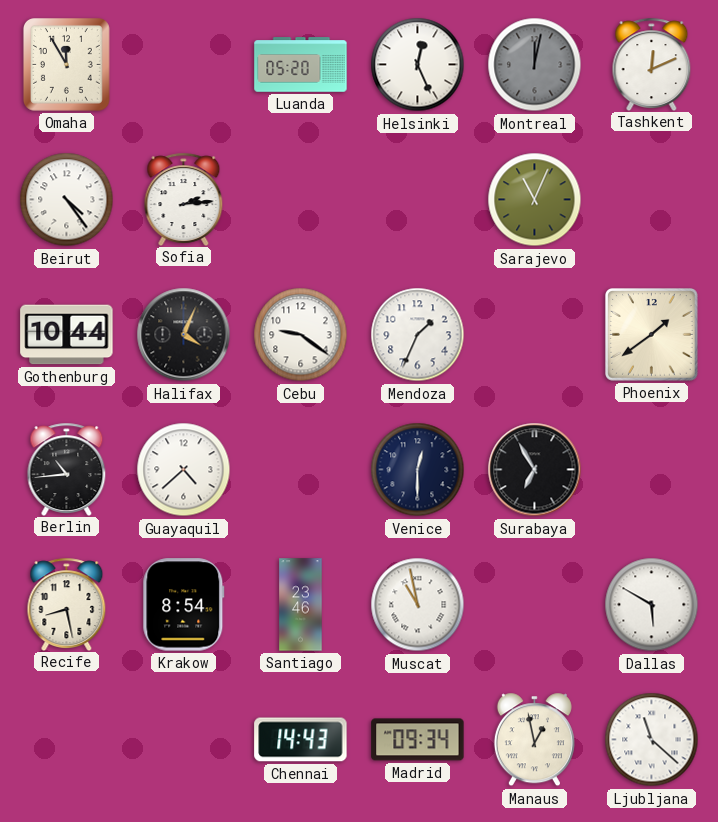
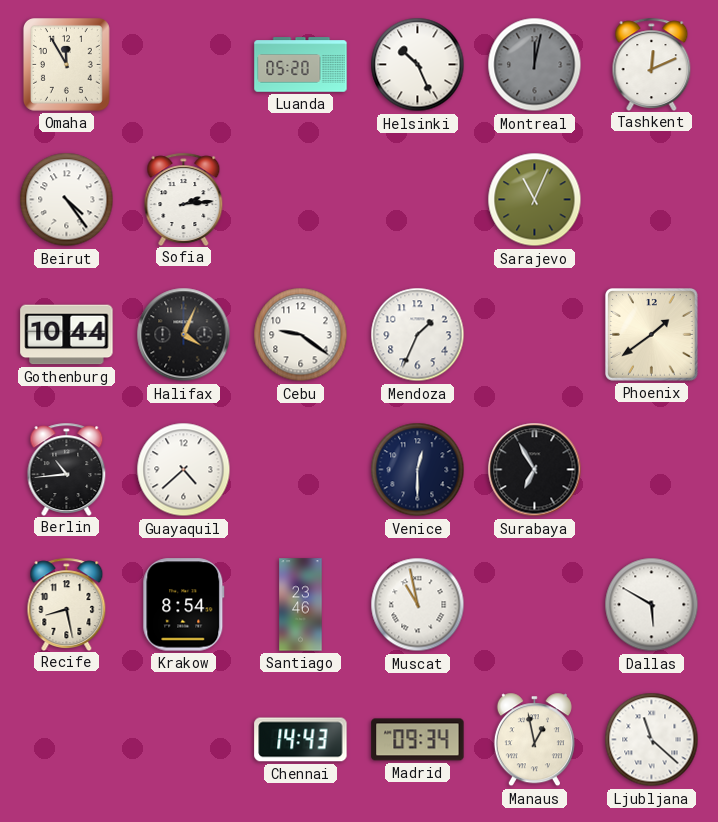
Helsinki: 12:26 -> 10:26 (418, 65)
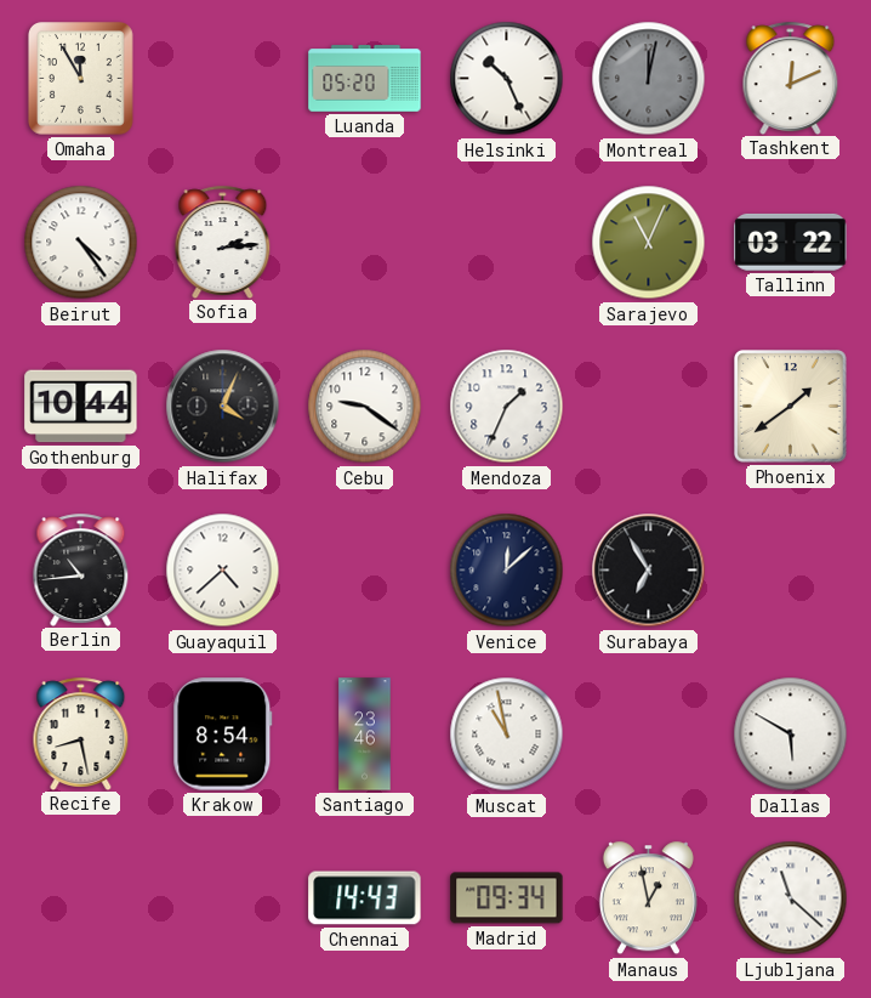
Tallinn: none -> 03:22 (791, 242)
Venice: 12:30 -> 12:08 (507, 571)
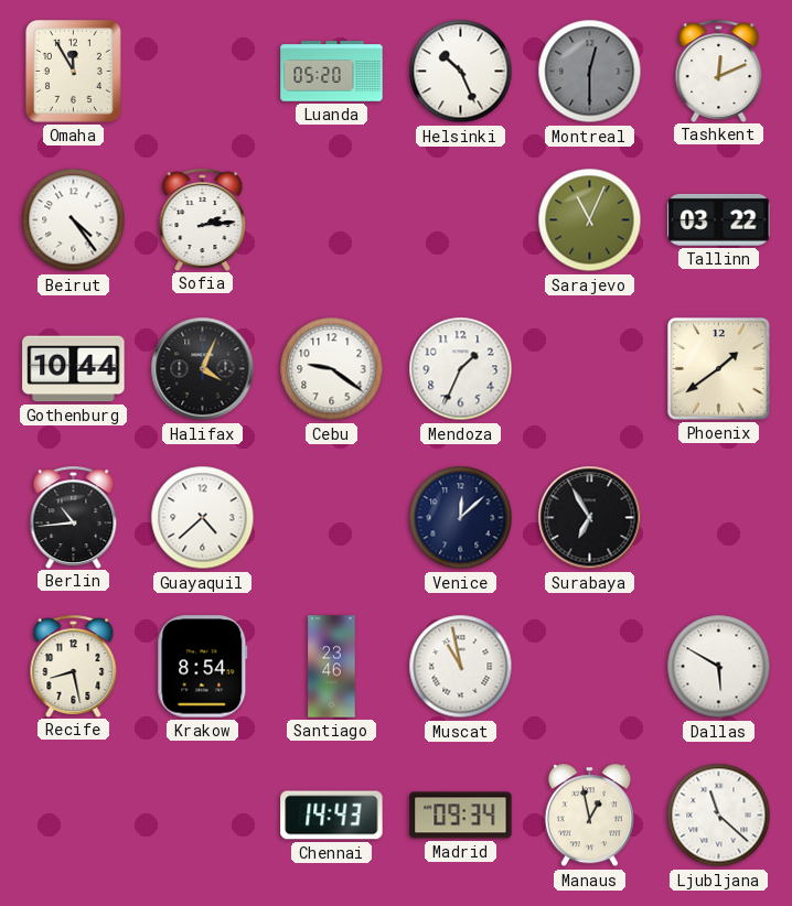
Montreal: 12:02 -> 12:30 (590, 72)
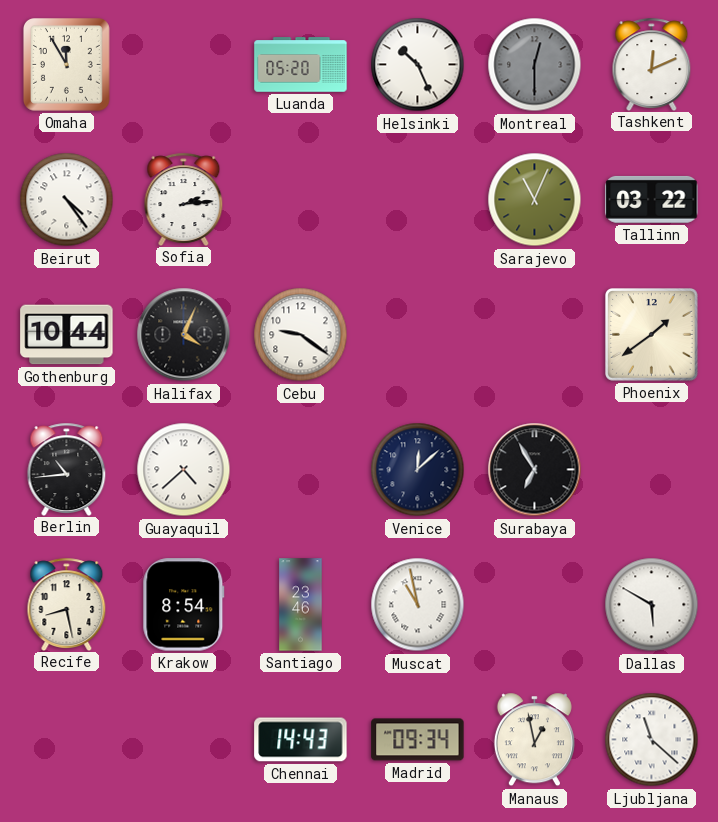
Mendoza: 1:34 -> none (461, 369)
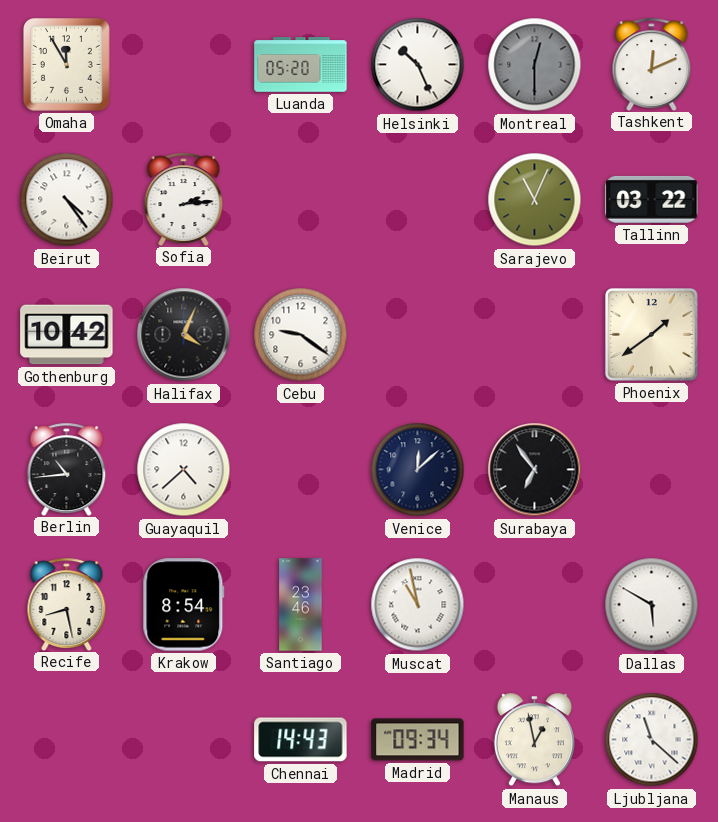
Gothenburg: 10:44 -> 10:42 (67, 335)
Surabaya: 6:55 -> 6:54 (535, 470)
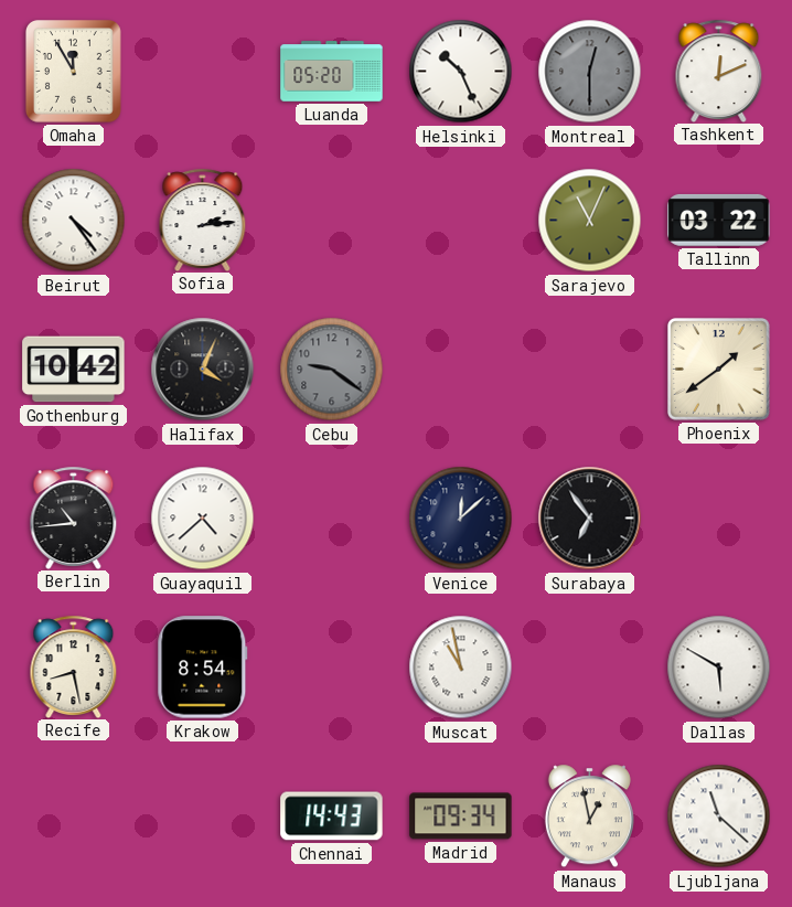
Cebu dial: white -> grey (332, 370)
Santiago: 23:46 -> none (301, 605)
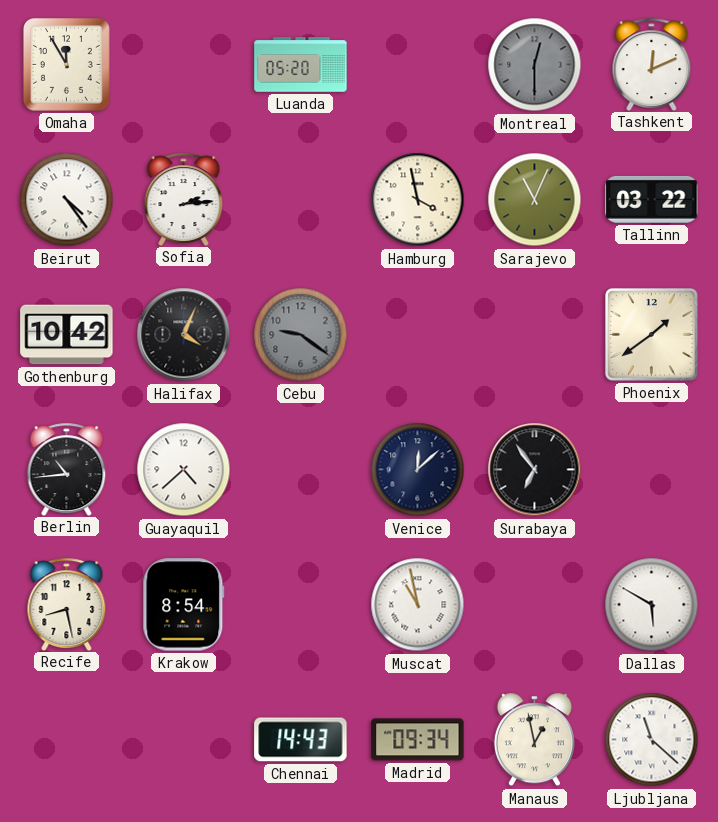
Helsinki: 10:26 -> none (461, 72)
Hamburg: none -> 3:58 (418, 200)
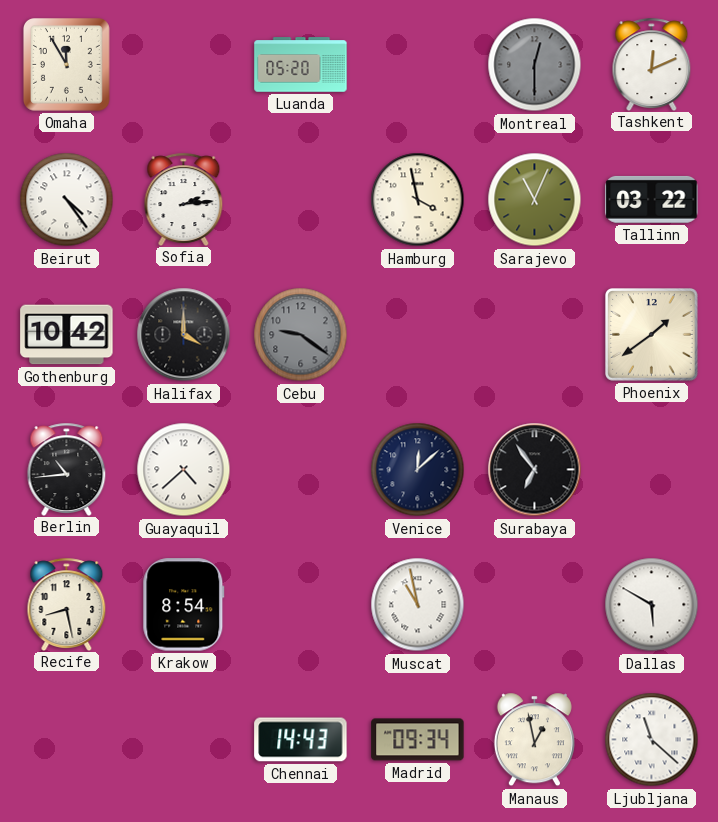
Halifax: 4:04 -> 4:00 (184, 335)
